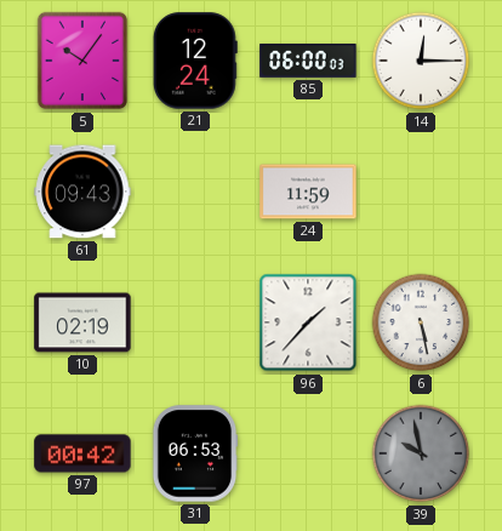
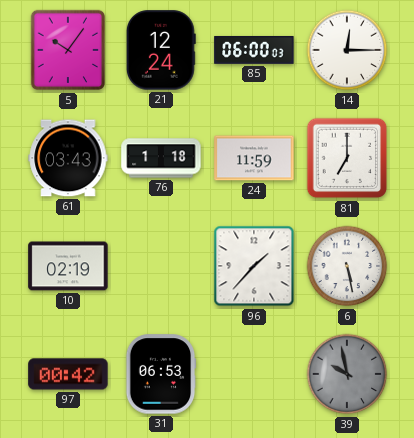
61: 09:43 -> 03:43 (68, 158)
76: none -> 1:18 (161, 158)
81: none -> 7:00 (347, 158)
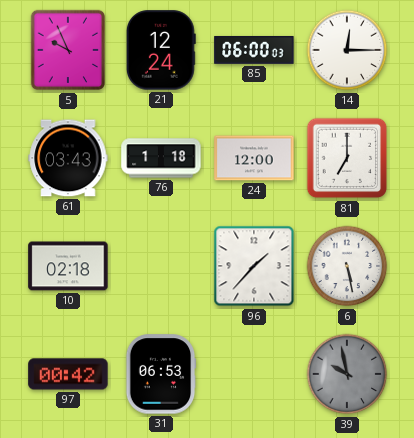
5: 10:06 -> 9:56 (68, 50)
24: 11:59 -> 12:00 (254, 158)
10: 02:19 -> 02:18 (68, 266)
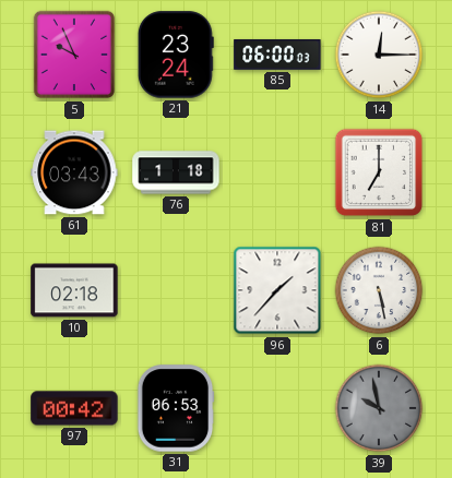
21: 12:24 -> 23:24 (176, 55)
24: 12:00 -> none (254, 158)
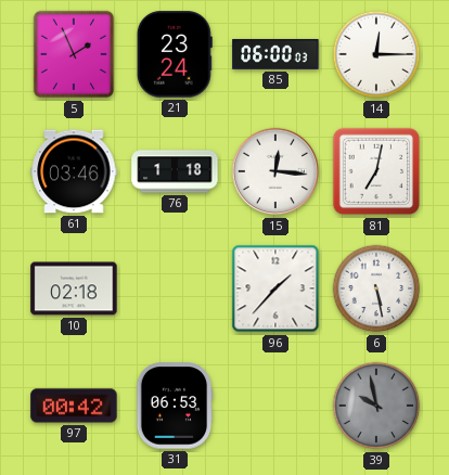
5: 9:56 -> 1:56 (74, 54)
61: 03:43 -> 03:46 (74, 171)
15: none -> 12:16 (275, 171)
81: 7:00 -> 7:02 (376, 171)
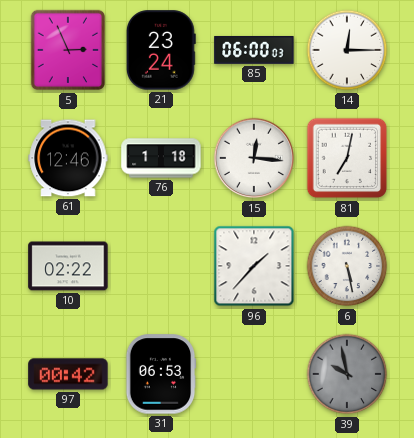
5: 1:56 -> 2:56 (68, 50)
61: 03:46 -> 12:46 (68, 158)
10: 02:18 -> 02:22 (68, 266)
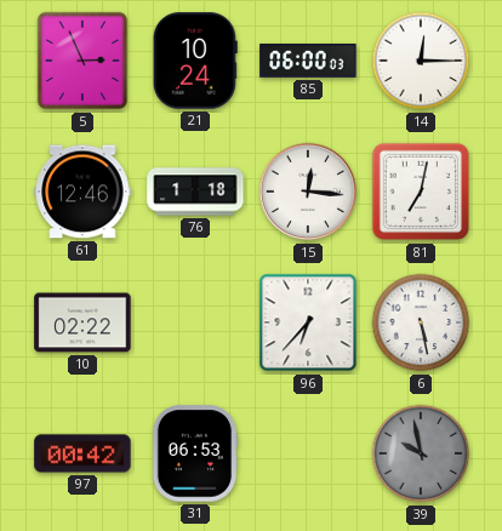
21: 23:24 -> 10:24 (195, 61)
96: 1:37 -> 6:37 (308, 322)
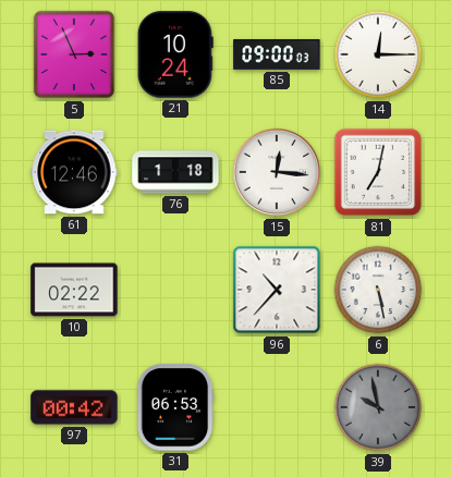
85: 06:00 -> 09:00 (277, 54)
96: 6:37 -> 10:37 (277, 290)
